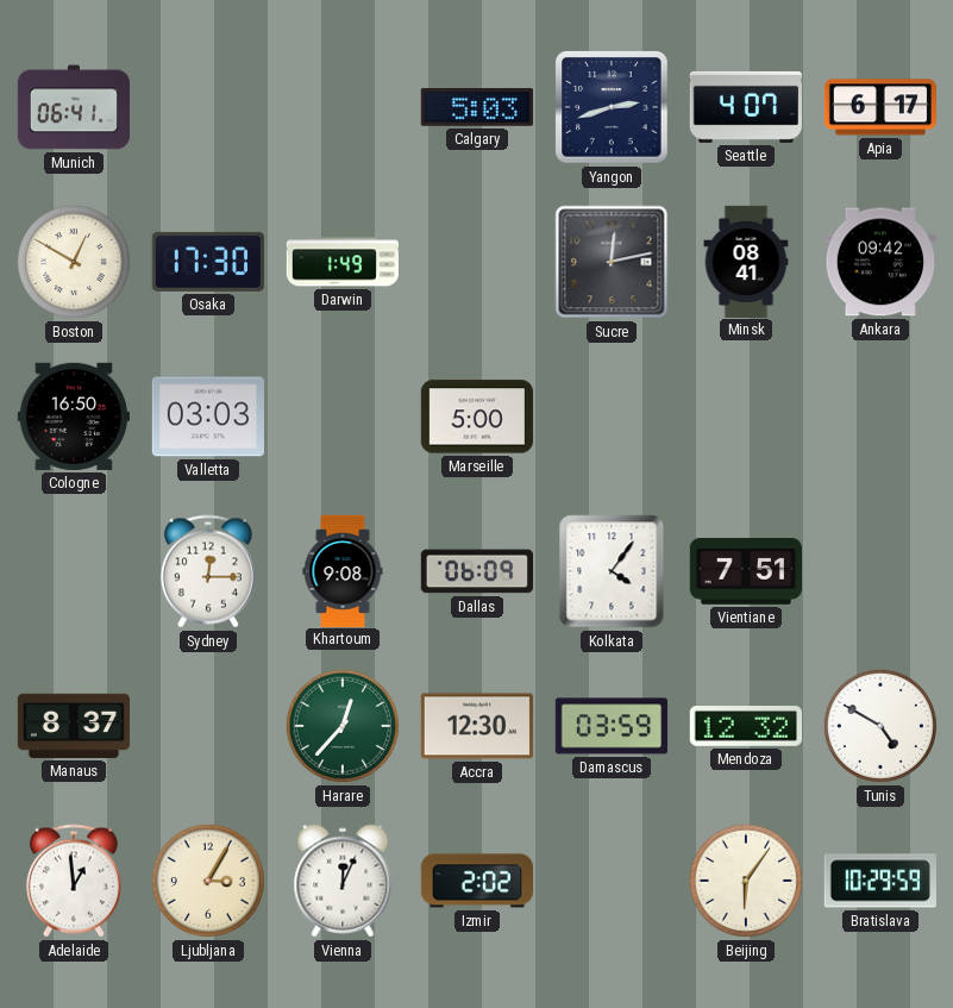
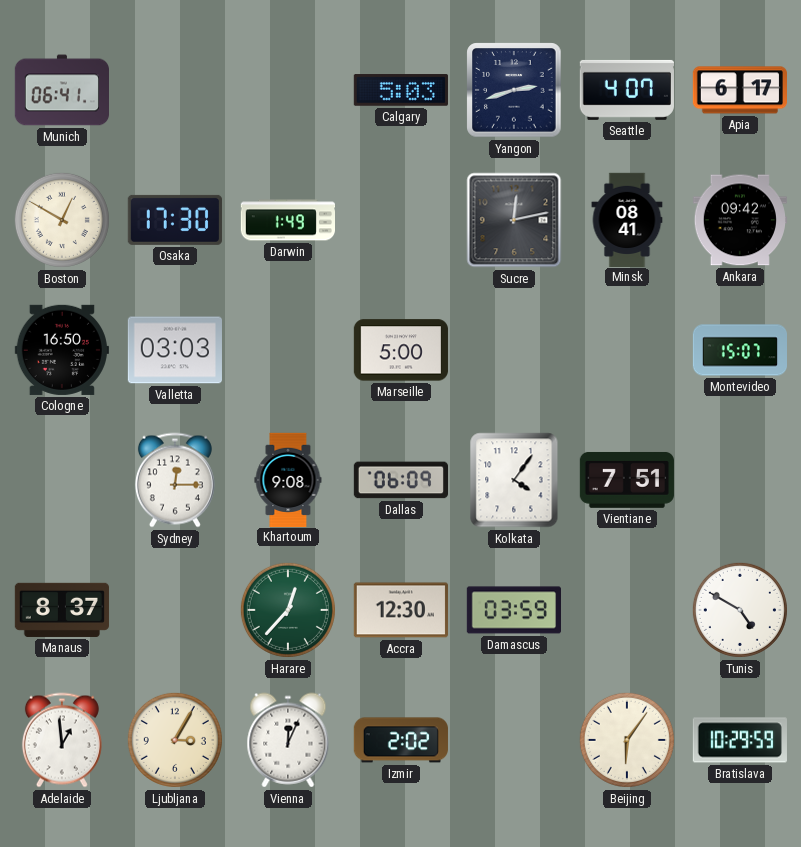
Montevideo: none -> 15:07 (739, 350)
Mendoza: 12:32 -> none (746, 727)
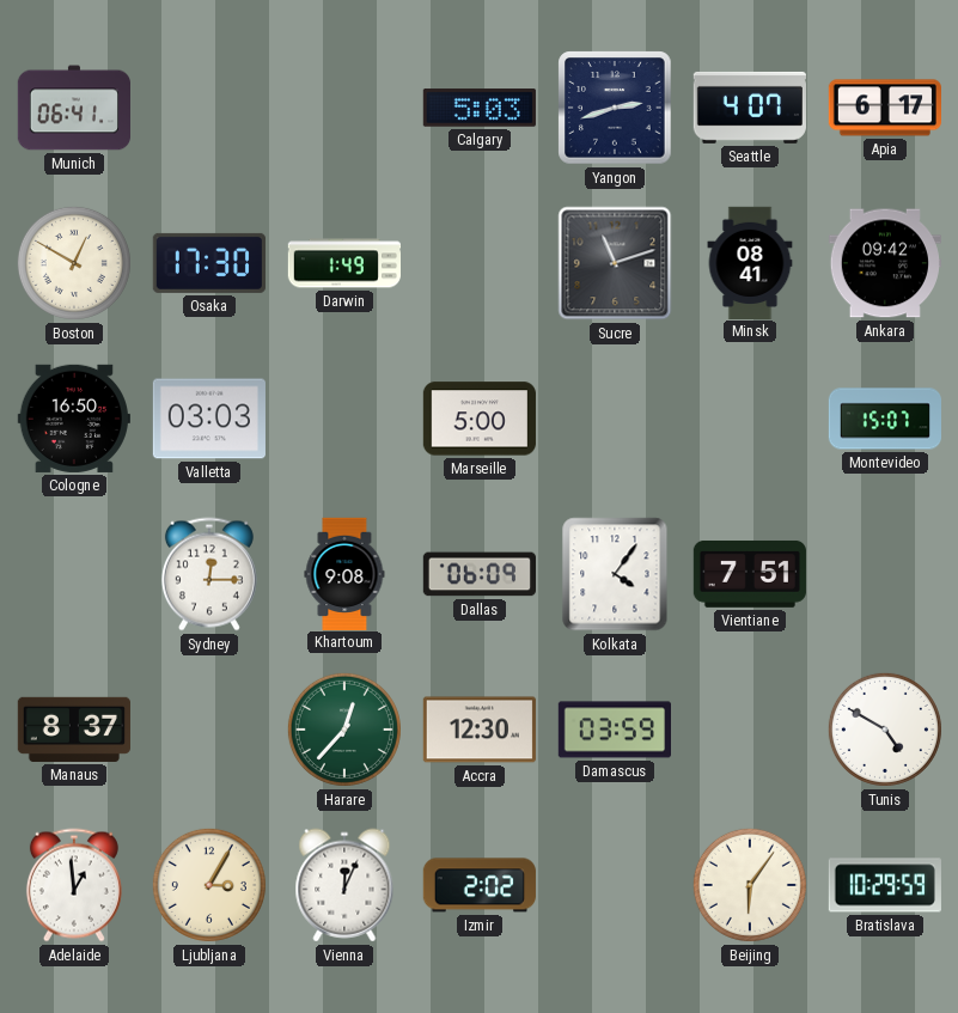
Sucre: 12:13 -> 11:12 (615, 263)
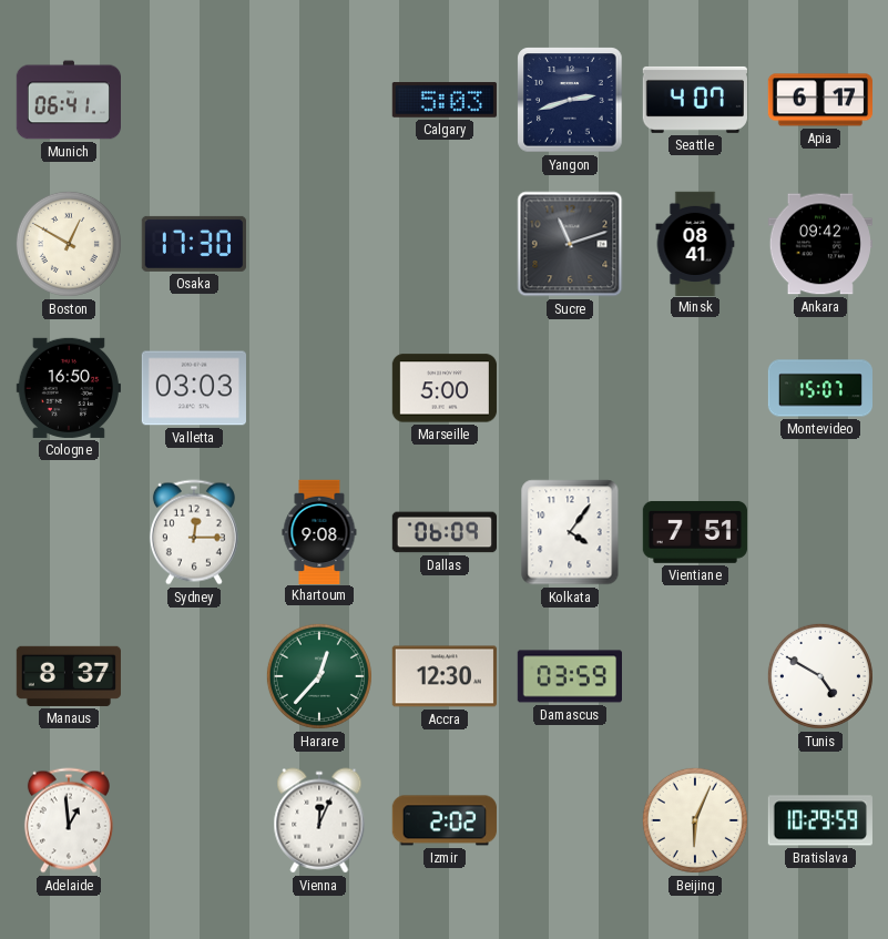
Darwin: 1:49 -> none (343, 263)
Ljubljana: 3:05 -> none (209, 885)
Beijing: 6:06 -> 6:04 (695, 820)
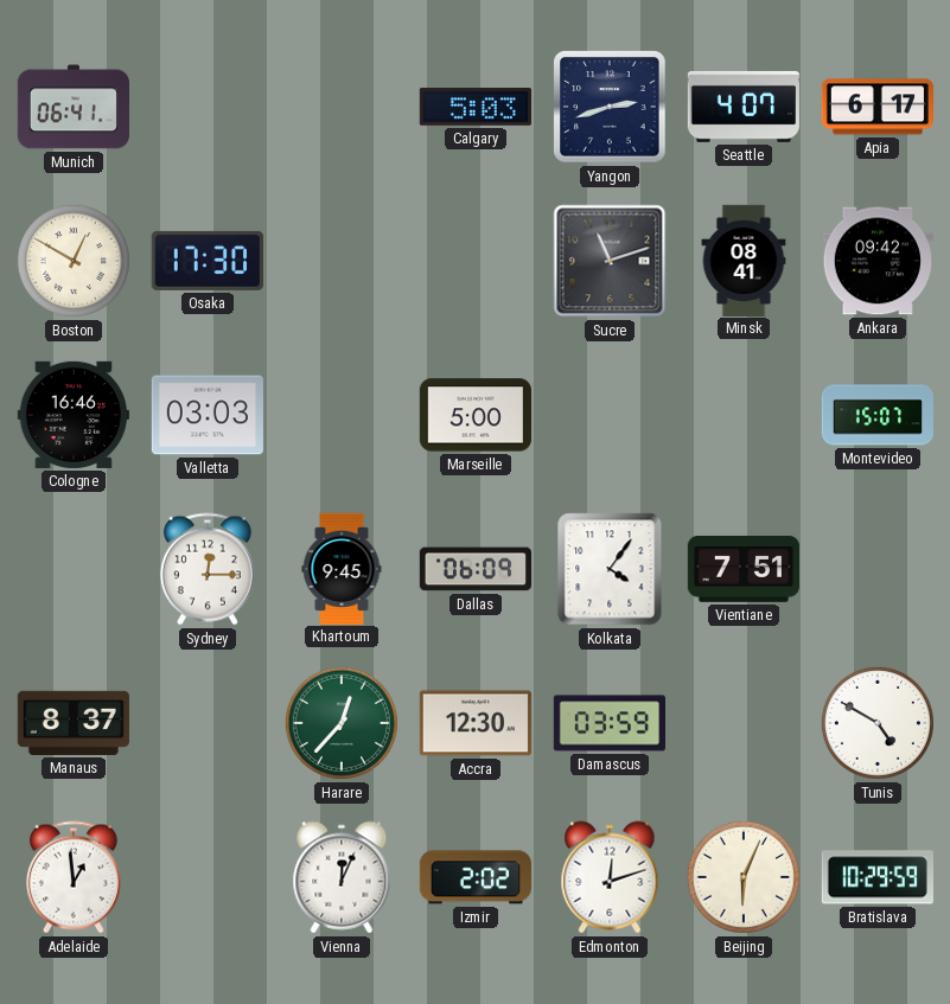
Cologne: 16:50 -> 16:46 (74, 415)
Khartoum: 9:08 -> 9:45 (342, 568)
Edmonton: none -> 12:12 (610, 877)
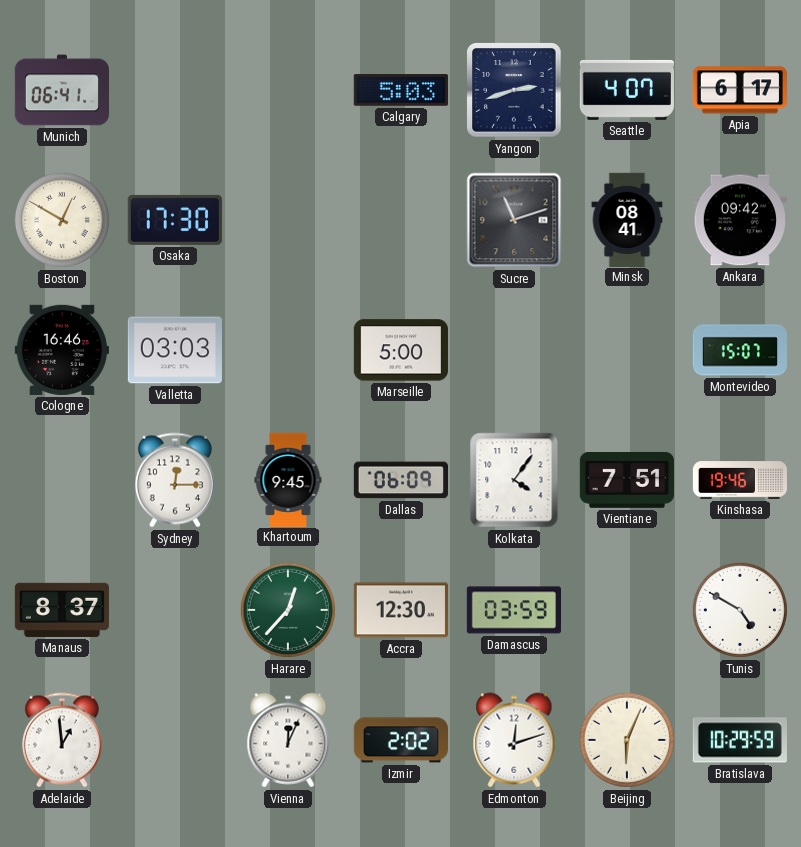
Kinshasa: none -> 19:46 (739, 480)
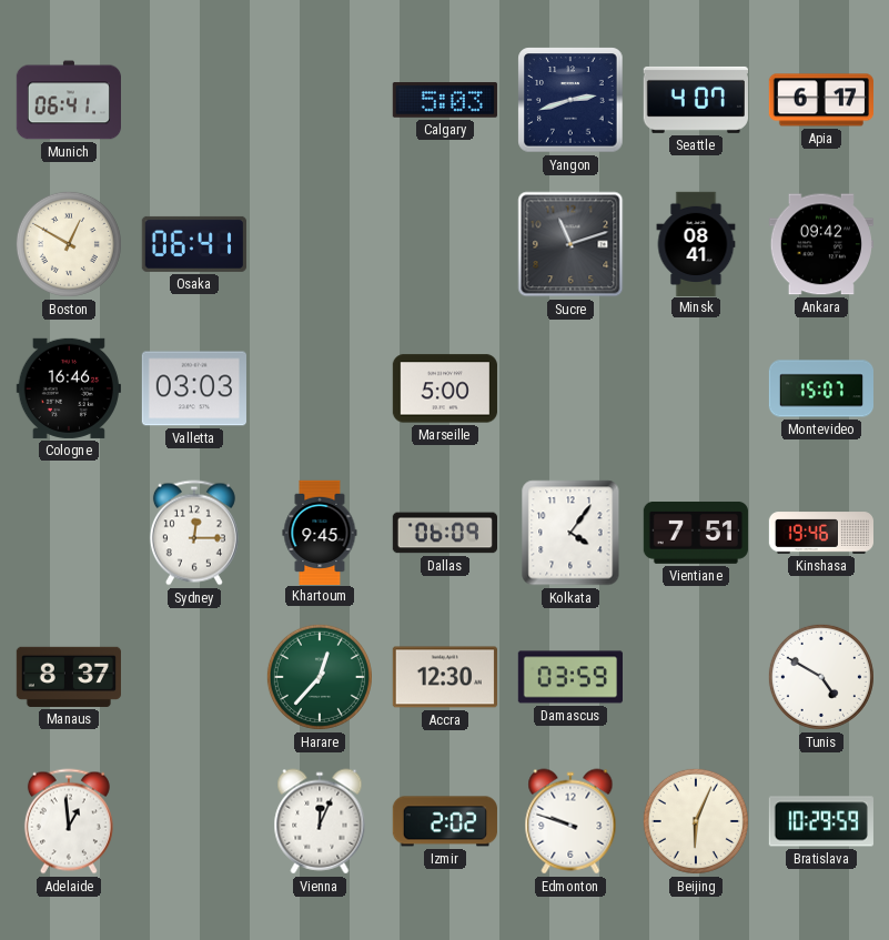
Osaka: 17:30 -> 06:41 (194, 244)
Edmonton: 12:12 -> 9:48 (570, 821)
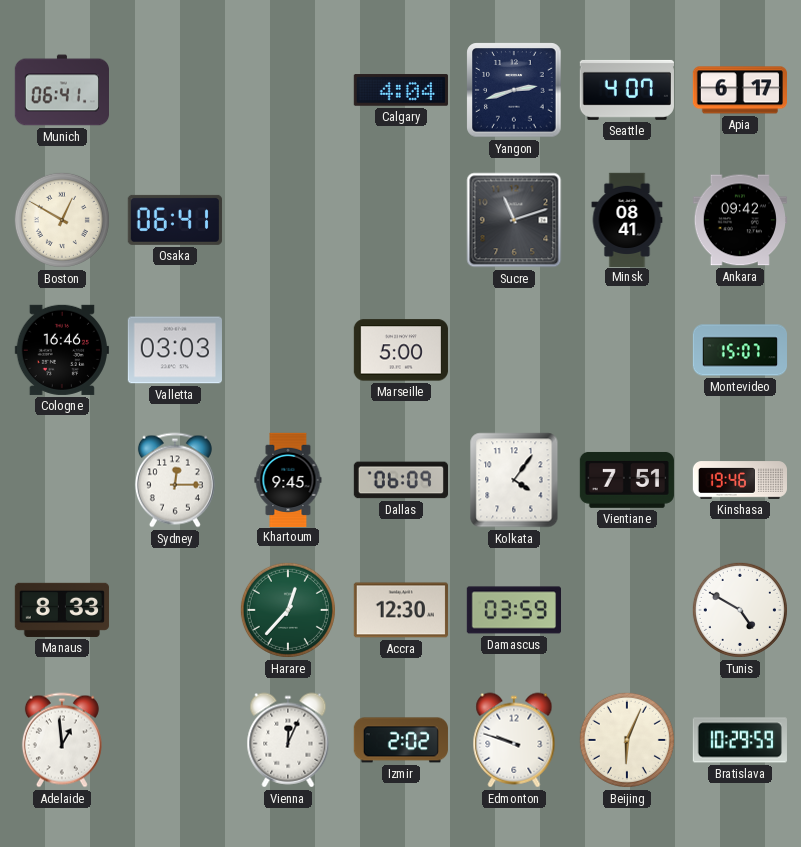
Calgary: 5:03 -> 4:04 (401, 90)
Manaus: 8:37 -> 8:33 (62, 610)
